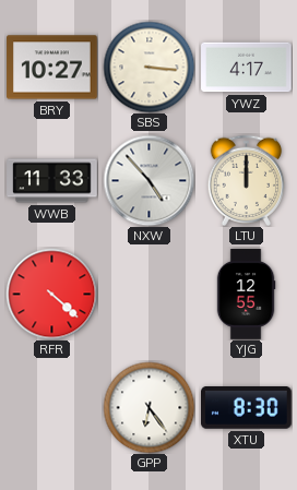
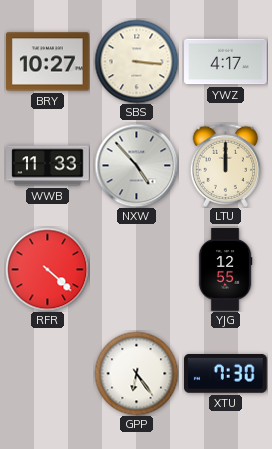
XTU: 8:30 -> 7:30 (226, 374)
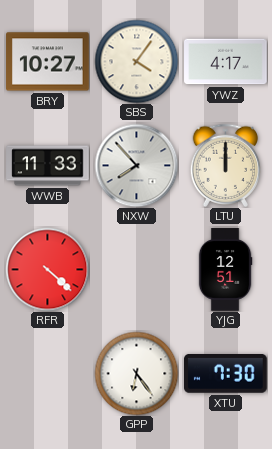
SBS: 3:16 -> 4:06 (136, 61)
NXW: 4:53 -> 7:53 (136, 165)
YJG: 12:55 -> 12:51 (225, 270)
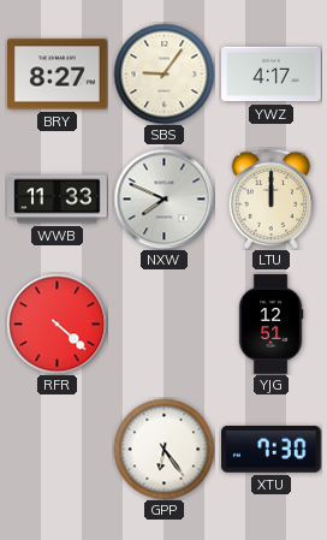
BRY: 10:27 -> 8:27 (58, 75)
SBS: 4:06 -> 9:06 (163, 73)
NXW: 7:53 -> 7:49 (163, 198)
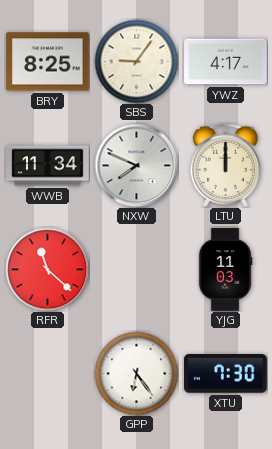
BRY: 8:27 -> 8:25 (48, 62)
WWB: 11:33 -> 11:34 (48, 166)
RFR: 4:22 -> 11:22 (47, 269)
YJG: 12:51 -> 11:03 (225, 270)
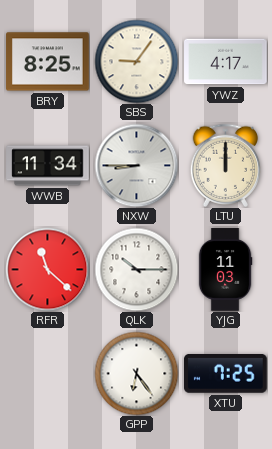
NXW: 7:49 -> 8:45 (136, 165)
QLK: none -> 10:15 (136, 269)
XTU: 7:30 -> 7:25 (226, 374)
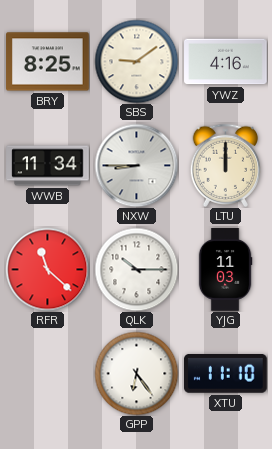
SBS: 9:06 -> 9:09 (136, 61)
YWZ: 4:17 -> 4:16 (226, 62)
XTU: 7:25 -> 11:10 (226, 374)
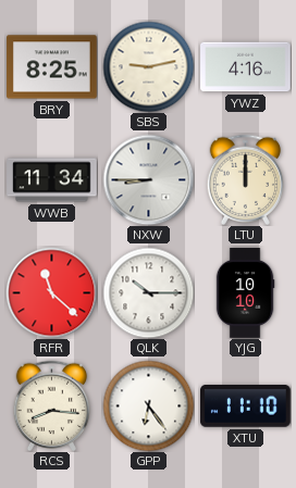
SBS: 9:09 -> 9:13 (148, 66)
YJG: 11:03 -> 10:10 (245, 293)
RCS: none -> 8:16 (52, 405)
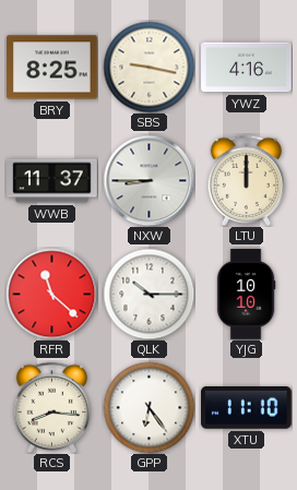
SBS: 9:13 -> 9:17 (148, 67)
WWB: 11:34 -> 11:37 (52, 181)
